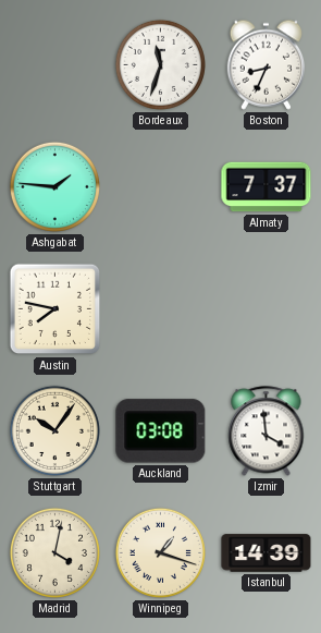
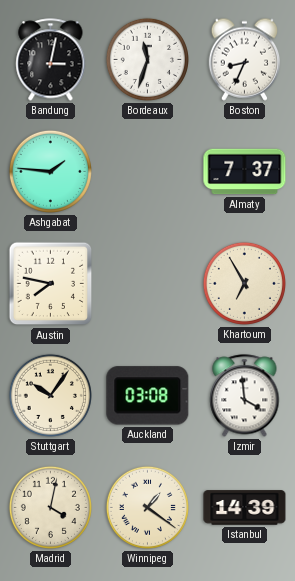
Bandung: none -> 3:02 (51, 60)
Khartoum: none -> 6:55 (244, 283)
Winnipeg: 1:18 -> 1:21 (147, 507)
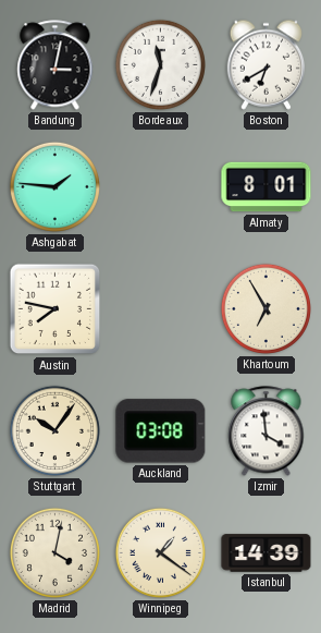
Boston: 8:34 -> 6:40 (267, 64)
Almaty: 7:37 -> 8:01 (267, 187)
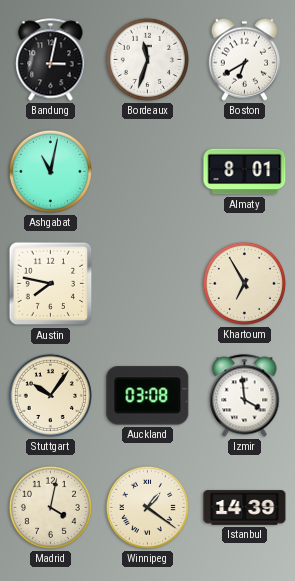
Ashgabat: 1:46 -> 11:02 (50, 171)
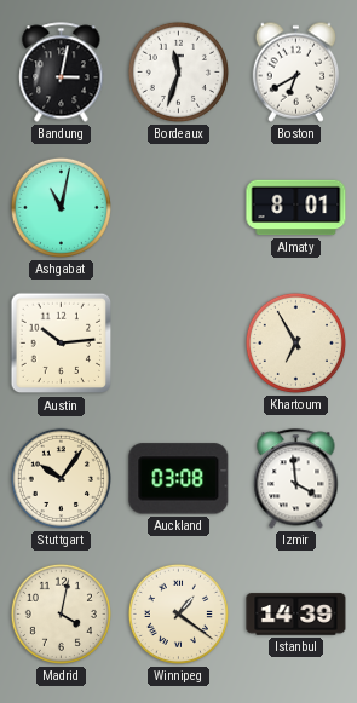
Austin: 7:47 -> 10:14 (62, 344)
